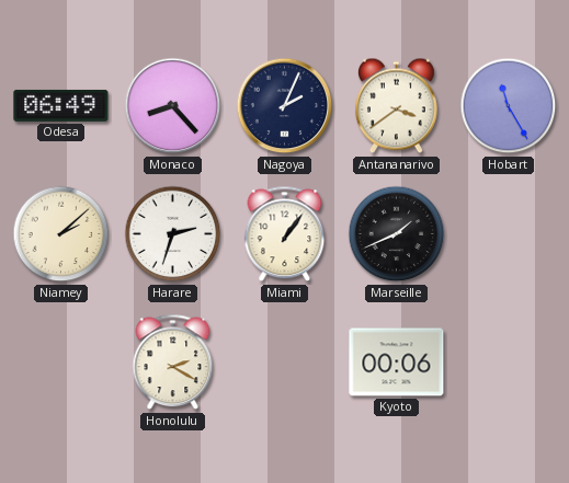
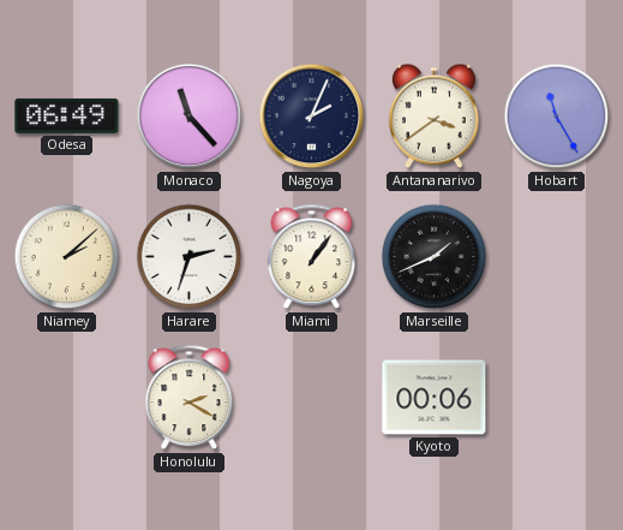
Monaco: 8:23 -> 11:23 (190, 117)
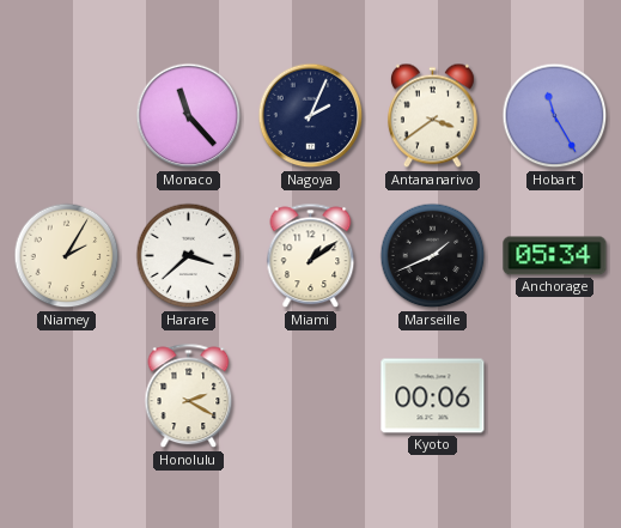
Odesa: 06:49 -> none (67, 115)
Niamey: 2:08 -> 2:05 (67, 256)
Harare: 2:33 -> 3:38 (189, 256)
Miami: 1:06 -> 1:09 (311, 256)
Anchorage: none -> 05:34 (555, 256)
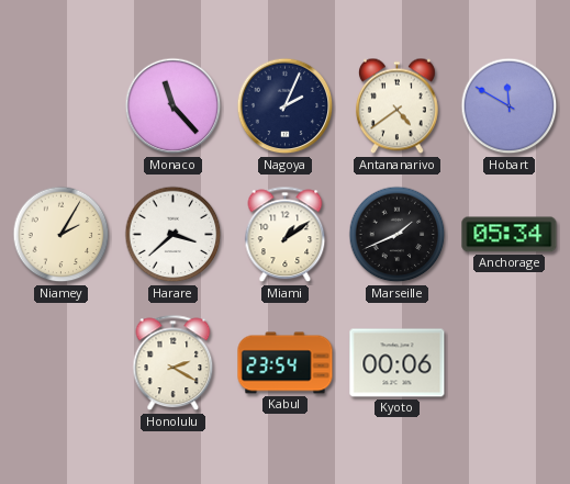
Antananarivo: 3:39 -> 4:39 (396, 106)
Hobart: 11:25 -> 11:50 (510, 106)
Kabul: none -> 23:54 (286, 363)
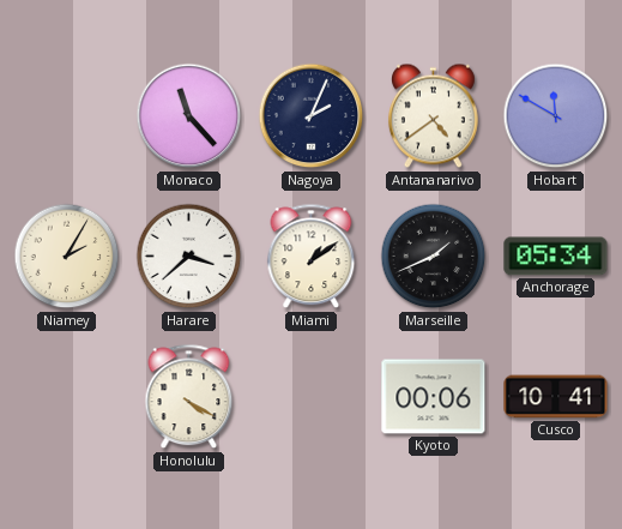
Honolulu: 2:20 -> 4:20 (189, 397)
Kabul: 23:54 -> none (286, 363)
Cusco: none -> 10:41 (556, 397)
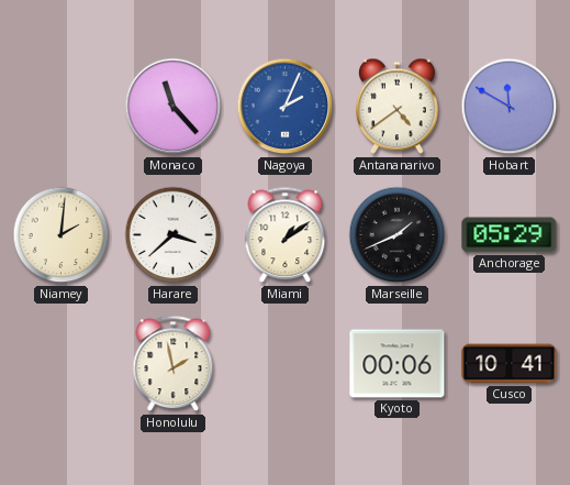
Nagoya dial: navy -> blue (286, 107)
Niamey: 2:05 -> 2:01 (62, 235)
Anchorage: 05:34 -> 05:29 (510, 235)
Honolulu: 4:20 -> 1:58 (174, 364)
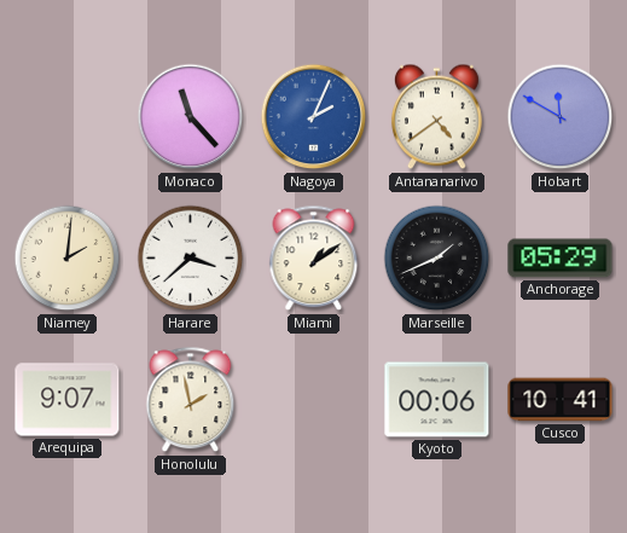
Arequipa: none -> 9:07 (68, 400)
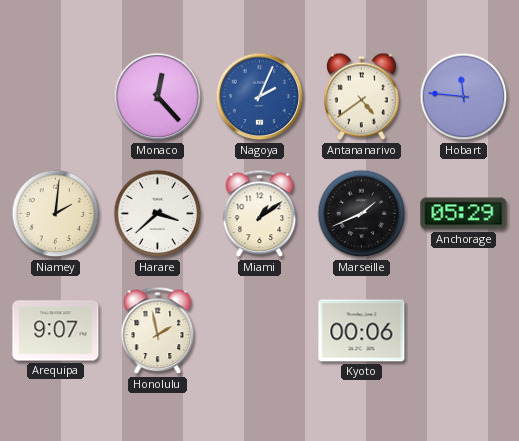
Monaco: 11:23 -> 12:23 (158, 97)
Hobart: 11:50 -> 11:46 (464, 97)
Cusco: 10:41 -> none (561, 400)
